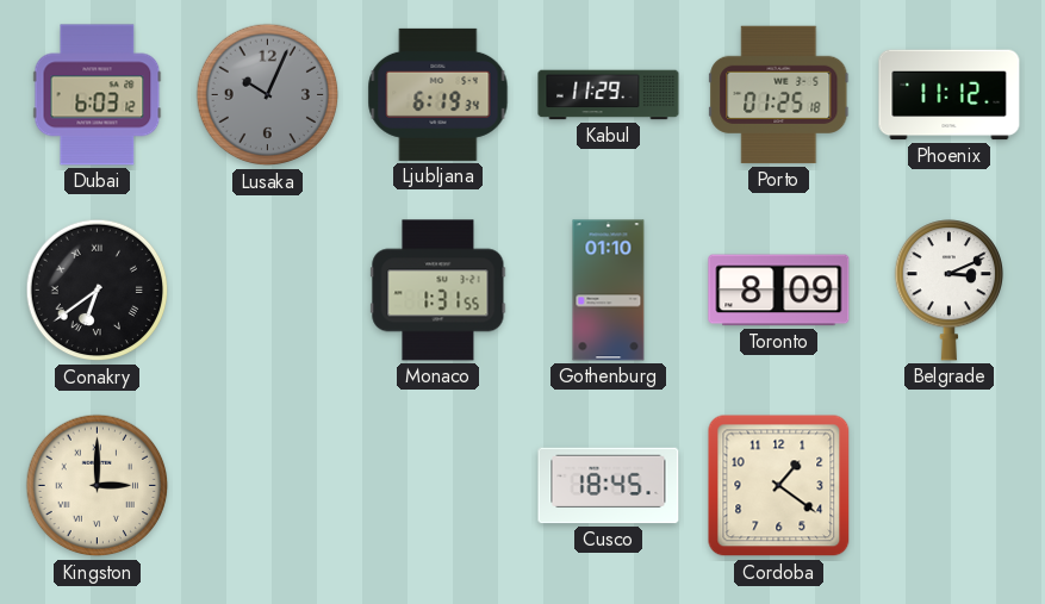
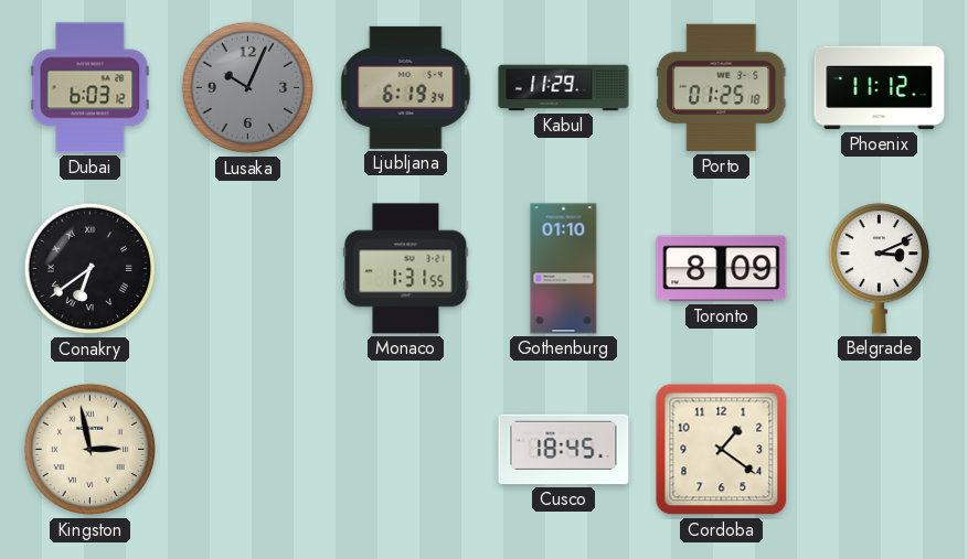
Kingston: 3:00 -> 2:58 (91, 450)
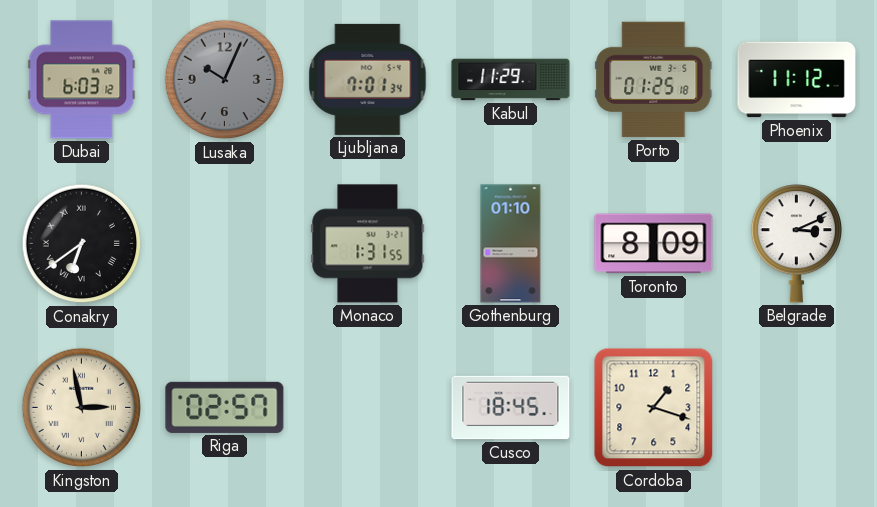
Ljubljana: 6:19 -> 7:01 (368, 79)
Riga: none -> 02:57 (225, 407)
Cordoba: 1:21 -> 1:18 (654, 408)
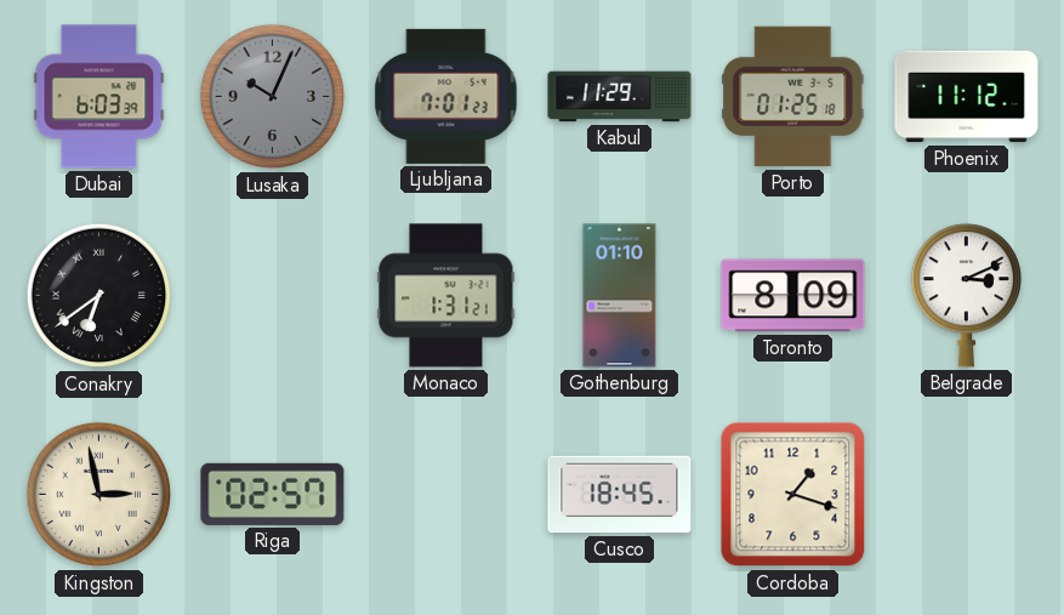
Dubai: 6:03:12 -> 6:03:39 (99, 97)
Ljubljana: 7:01:34 -> 7:01:23 (446, 96)
Monaco: 1:31:55 -> 1:31:21 (446, 296)
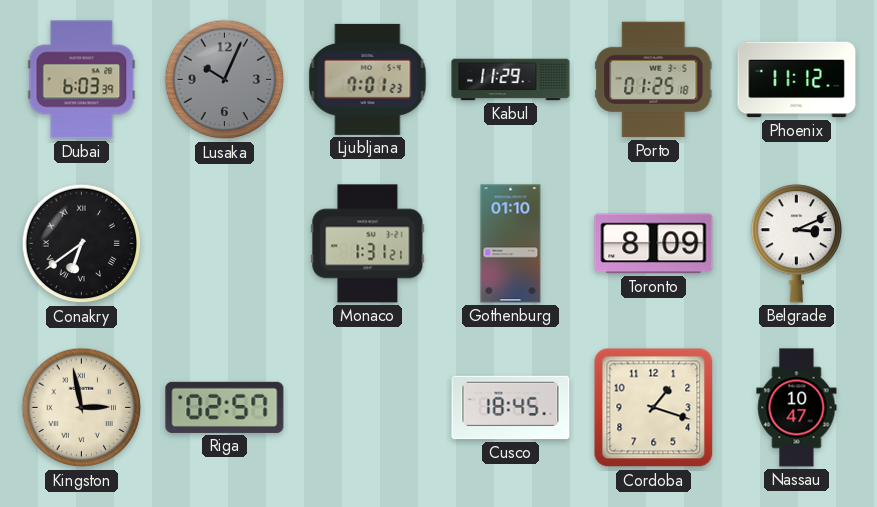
Nassau: none -> 10:47 (797, 408)
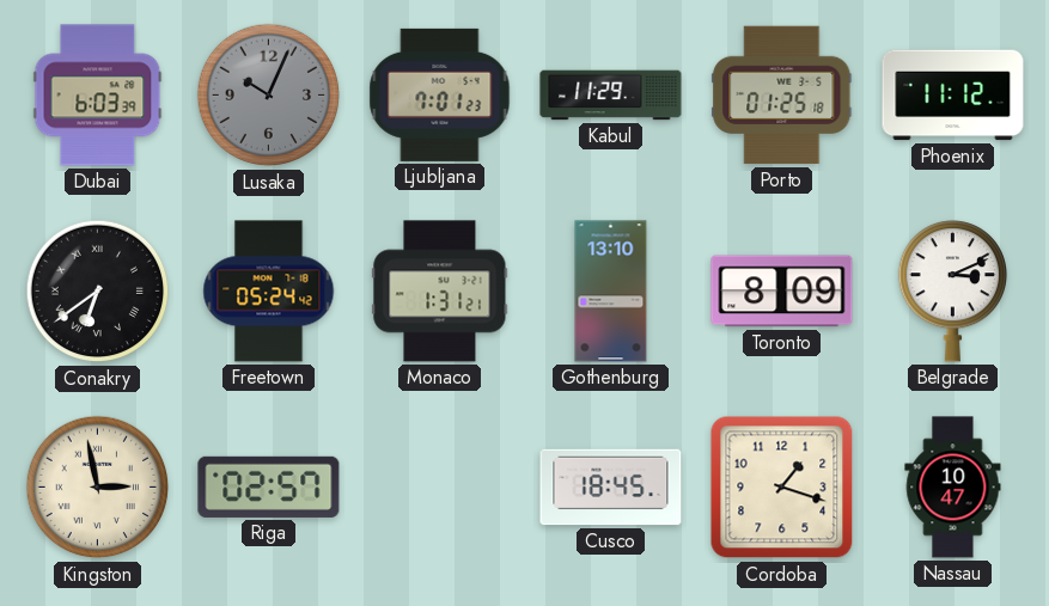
Freetown: none -> 05:24 (269, 292)
Gothenburg: 01:10 -> 13:10 (611, 292)
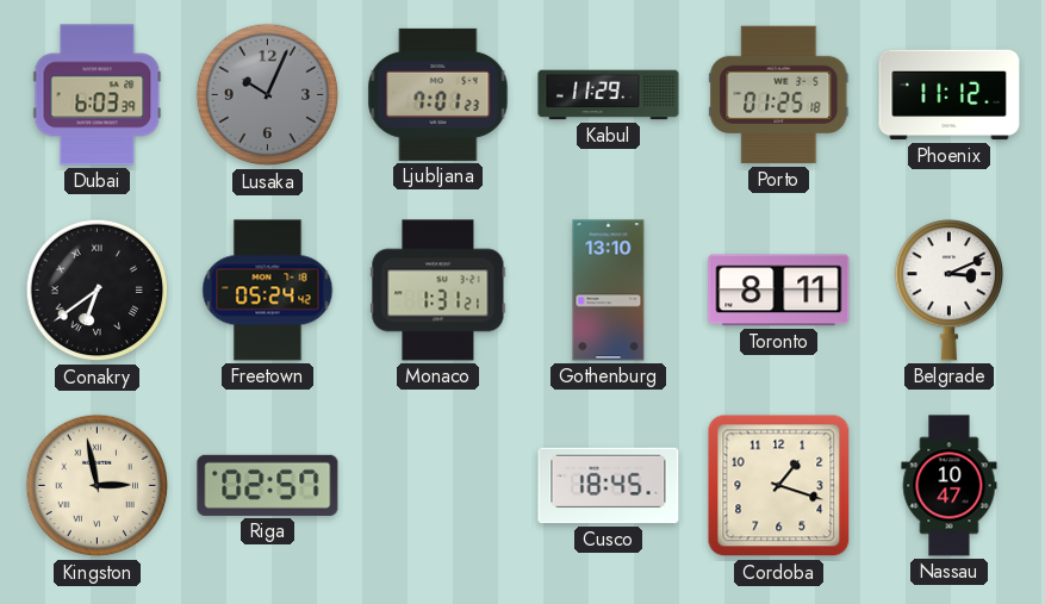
Toronto: 8:09 -> 8:11 (779, 291)
